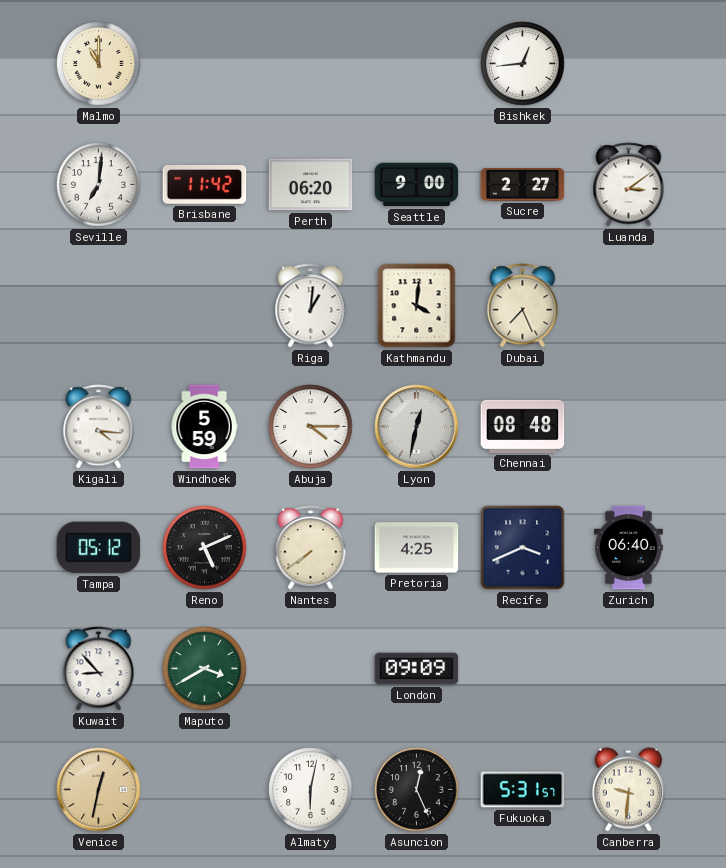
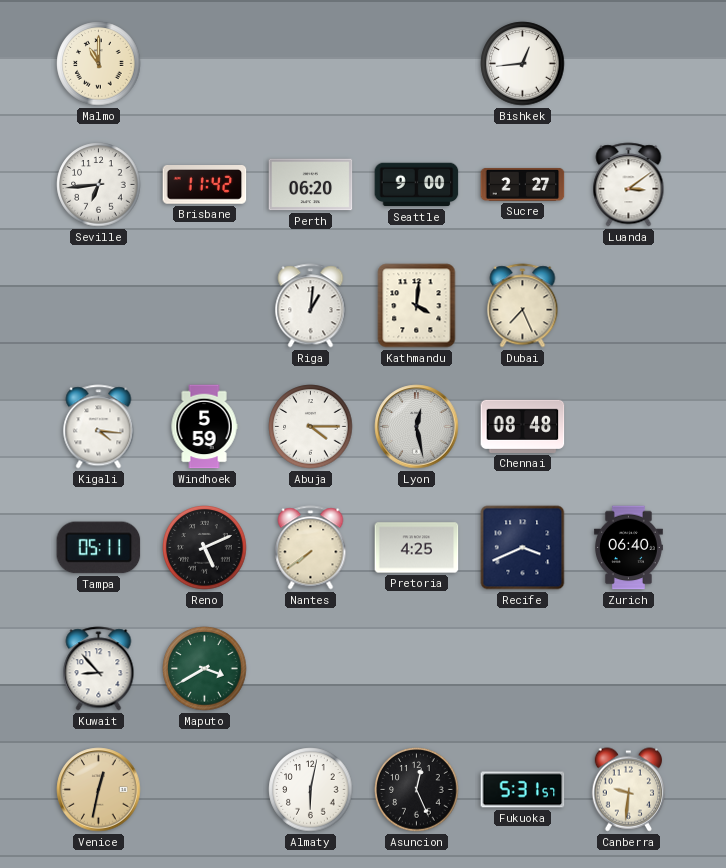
Seville: 7:01 -> 6:44 (99, 185)
Lyon: 12:32 -> 12:28 (417, 427)
Tampa: 05:12 -> 05:11 (99, 548)
London: 09:09 -> none (417, 669)
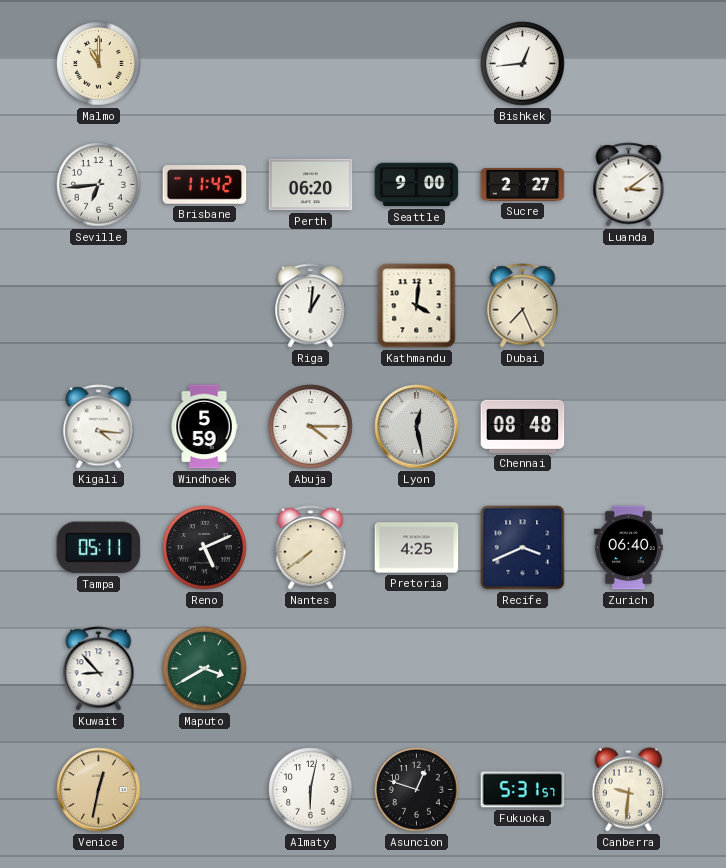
Asuncion: 12:26 -> 12:48 (417, 790)
